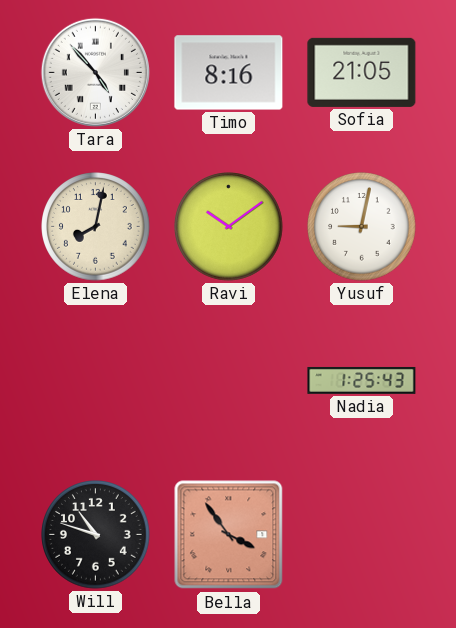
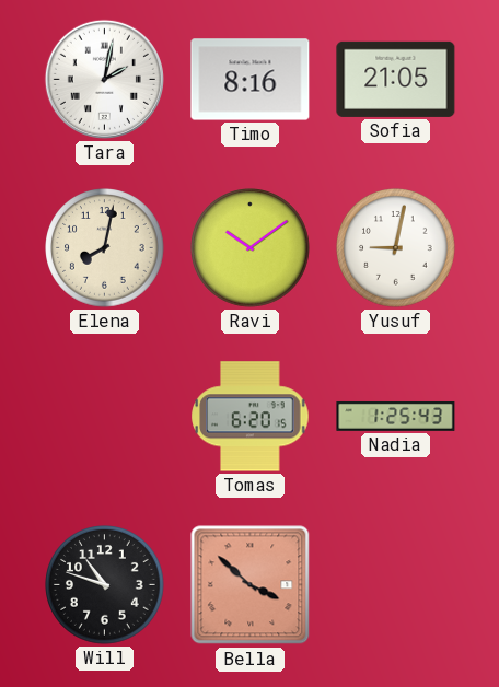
Tara: 4:53 -> 2:02 (104, 79)
Tomas: none -> 6:20 (251, 417)
Bella: 3:54 -> 3:52 (251, 585)
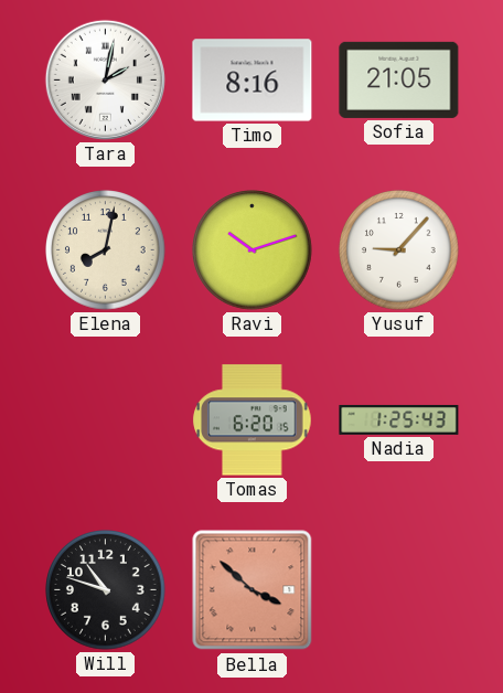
Ravi: 10:09 -> 10:12 (253, 250)
Yusuf: 9:02 -> 9:07 (399, 250)
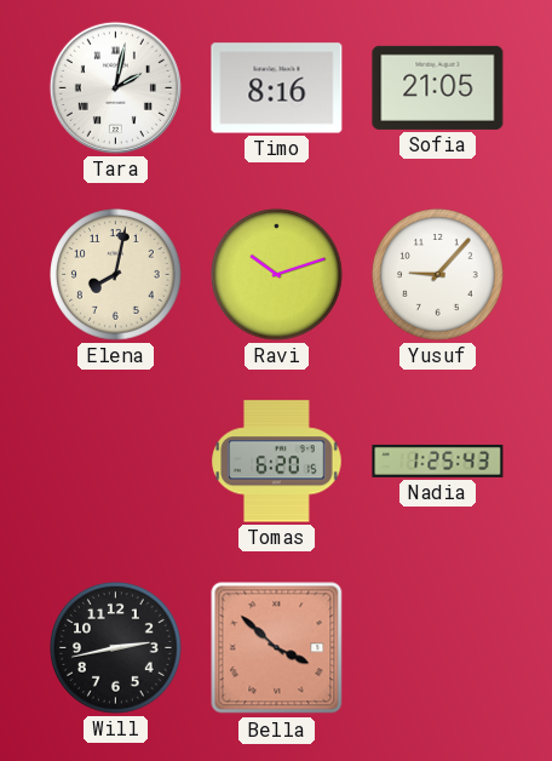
Will: 10:48 -> 2:43 (116, 648)
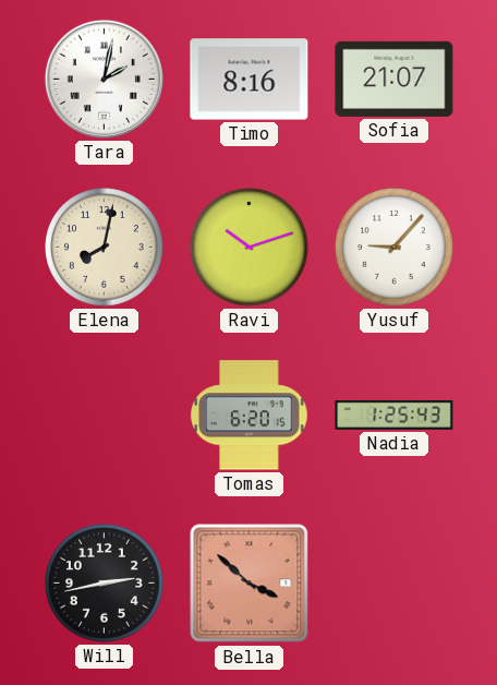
Sofia: 21:05 -> 21:07 (395, 79)
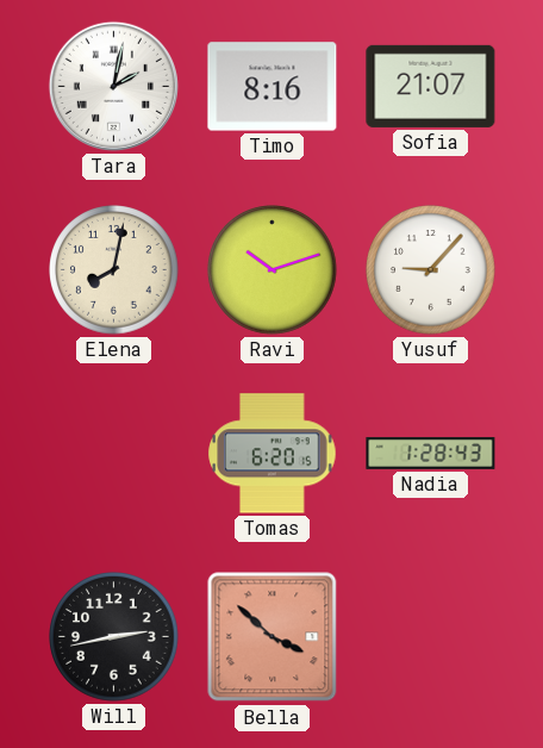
Nadia: 1:25 -> 1:28 (431, 453)
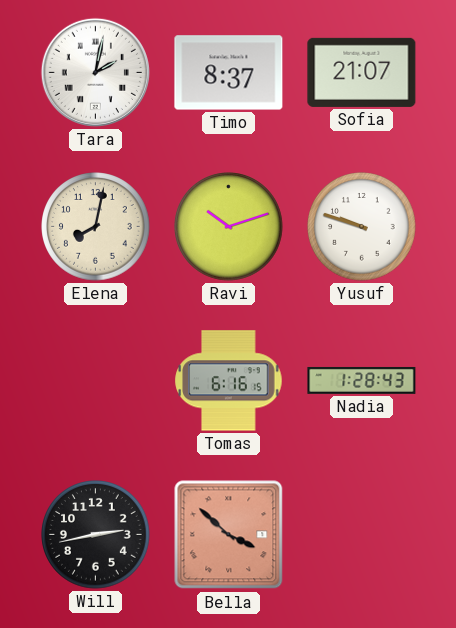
Timo: 8:16 -> 8:37 (229, 73)
Yusuf: 9:07 -> 9:48 (362, 227)
Tomas: 6:20 -> 6:16 (229, 381)
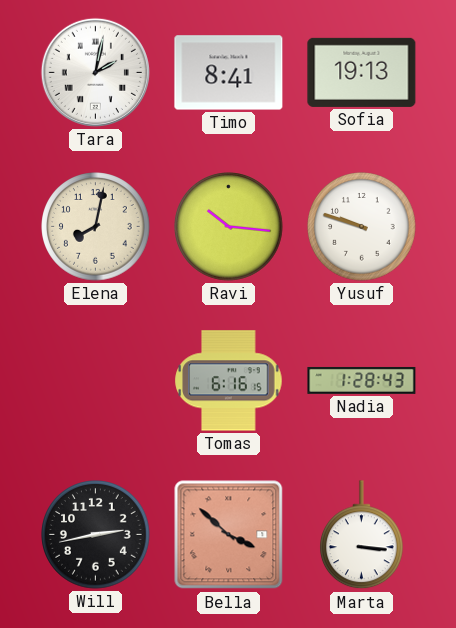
Timo: 8:37 -> 8:41 (229, 73)
Sofia: 21:07 -> 19:13 (362, 72)
Ravi: 10:12 -> 10:16 (229, 227)
Marta: none -> 3:16 (362, 535)
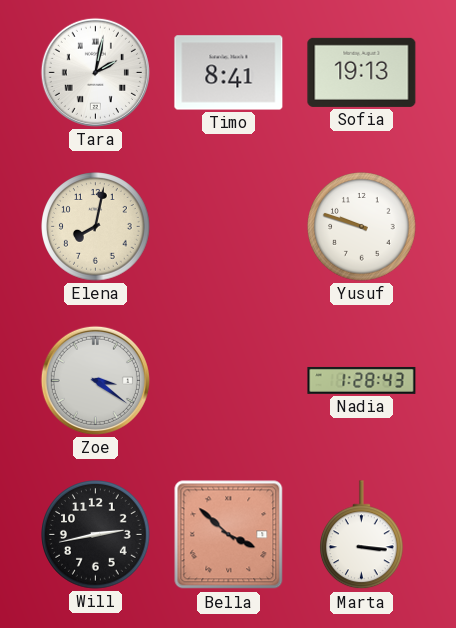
Ravi: 10:16 -> none (229, 227)
Zoe: none -> 3:21 (95, 380)
Tomas: 6:16 -> none (229, 381)
